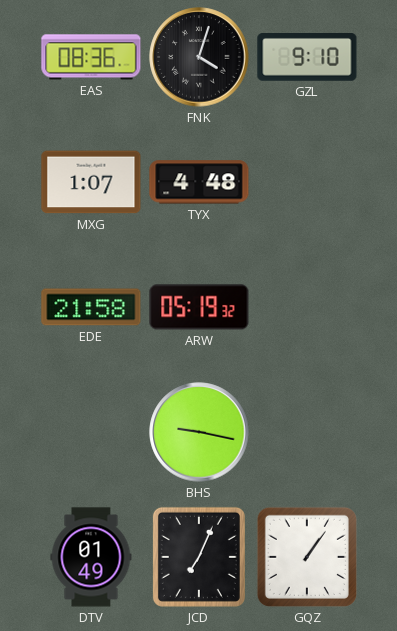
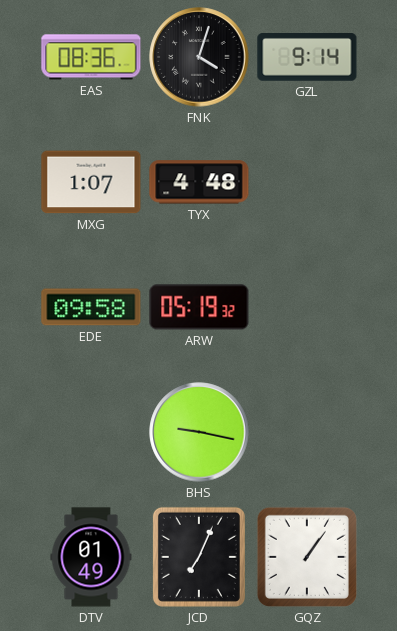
GZL: 9:10 -> 9:14 (307, 58)
EDE: 21:58 -> 09:58 (91, 307)
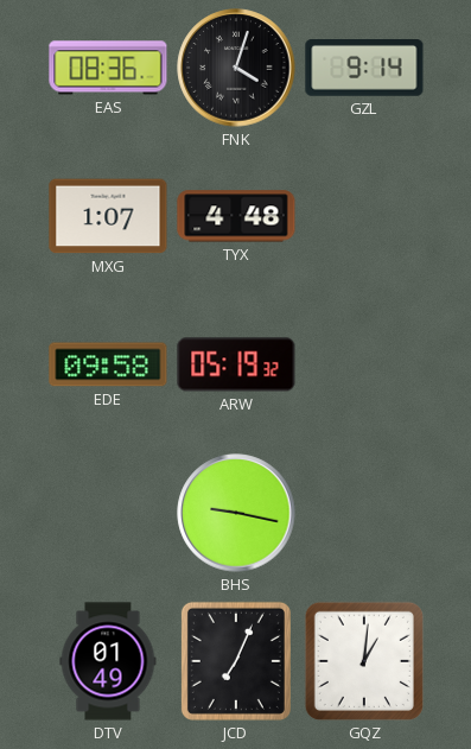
GQZ: 1:06 -> 1:01 (364, 661)
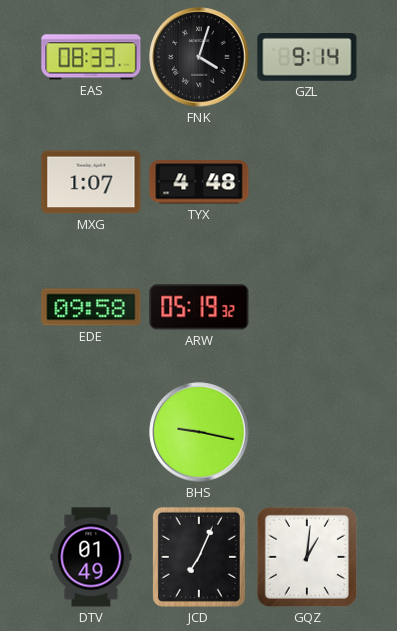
EAS: 08:36 -> 08:33 (91, 57)
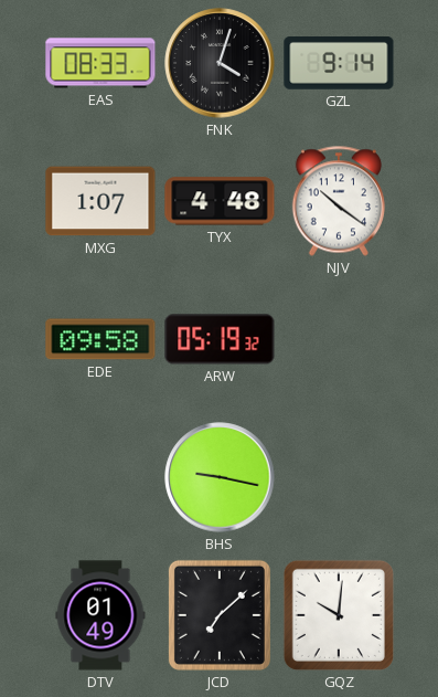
NJV: none -> 10:21 (339, 201)
JCD: 7:04 -> 7:08 (220, 615)
GQZ: 1:01 -> 10:01 (339, 615)
